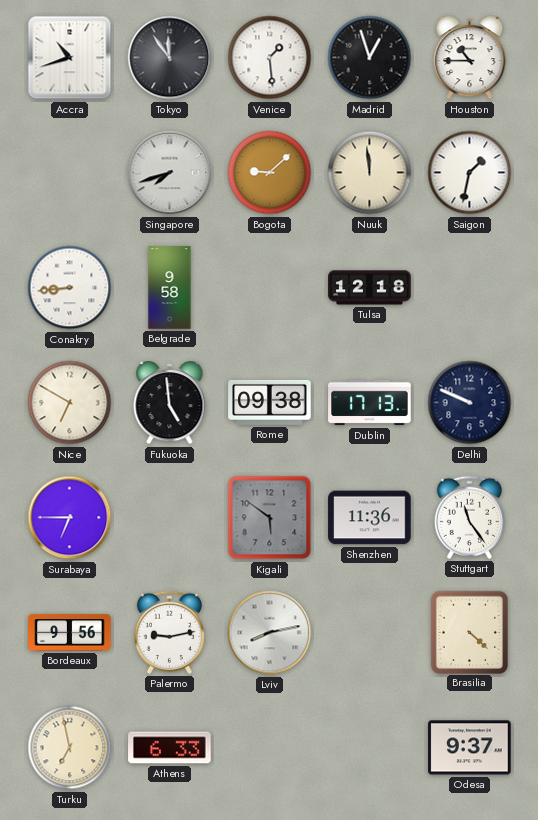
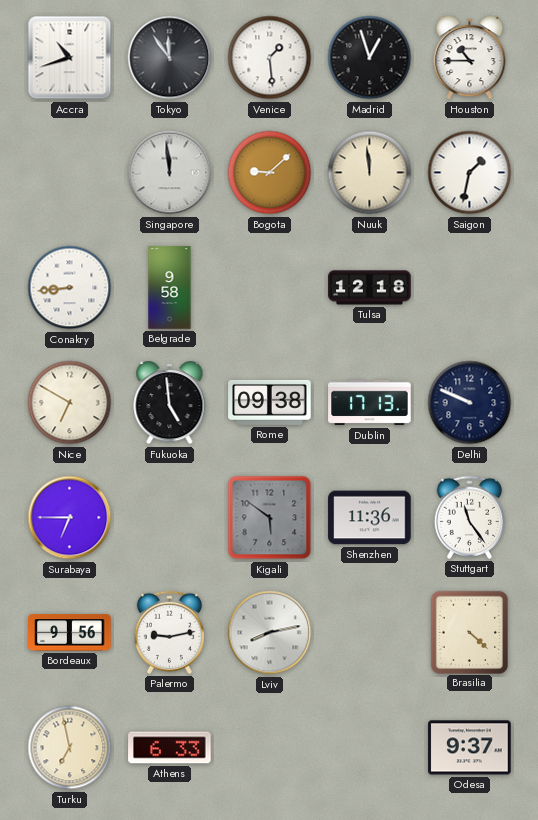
Singapore: 7:42 -> 11:59 (170, 173)
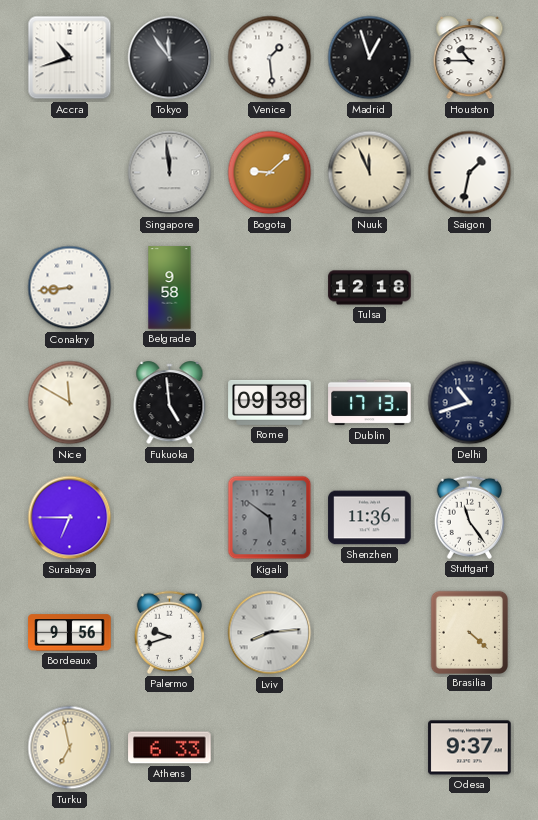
Nuuk: 11:59 -> 11:56 (370, 173)
Nice: 6:50 -> 11:50 (70, 403)
Delhi: 9:49 -> 10:42 (470, 403)
Palermo: 9:13 -> 9:42 (169, 632)
Lviv: 8:13 -> 8:14 (270, 633)
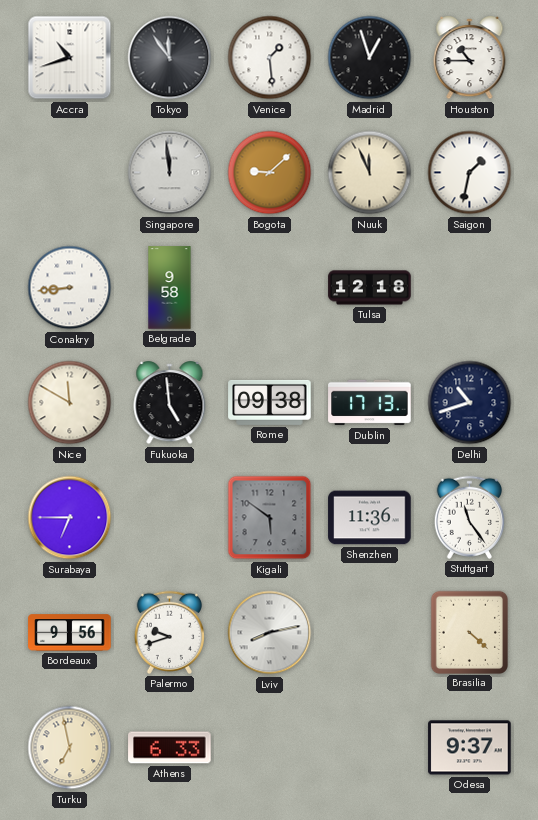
Lviv: 8:14 -> 8:13 (270, 633)
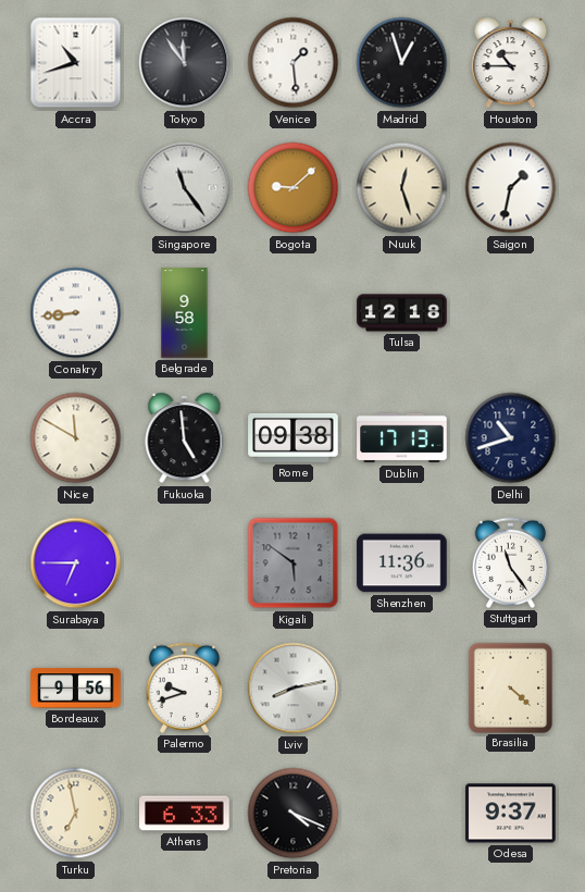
Singapore: 11:59 -> 11:24 (185, 188)
Nuuk: 11:56 -> 12:27 (402, 188)
Pretoria: none -> 4:19 (294, 814)
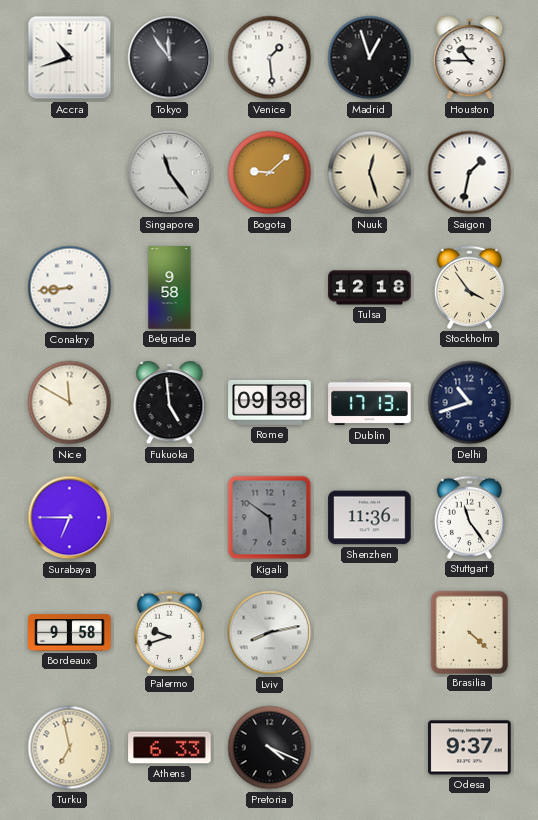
Stockholm: none -> 3:54 (469, 287)
Bordeaux: 9:56 -> 9:58 (70, 633)
